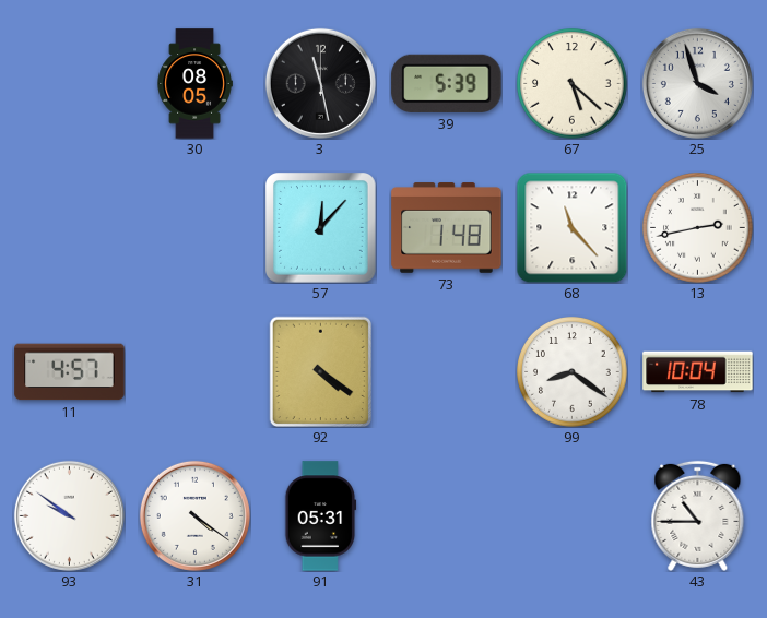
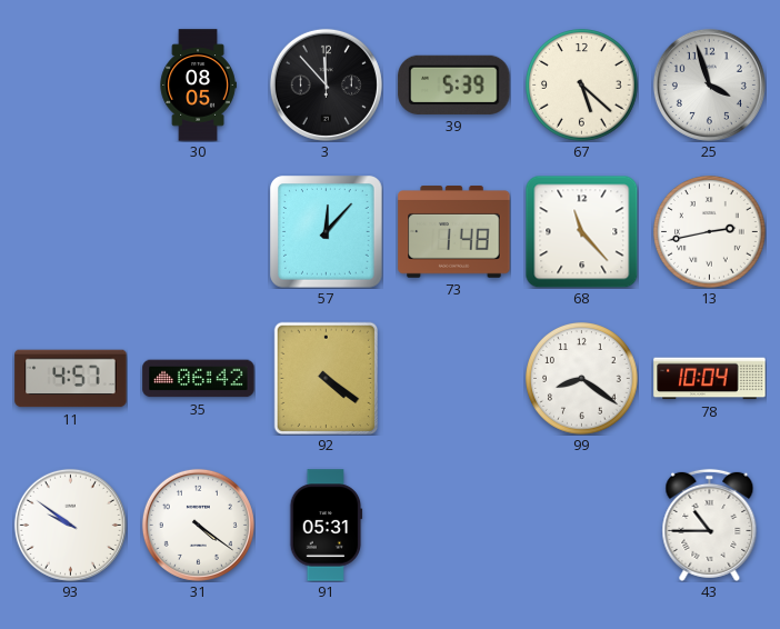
3: 11:28 -> 11:53 (326, 84)
35: none -> 06:42 (199, 379)
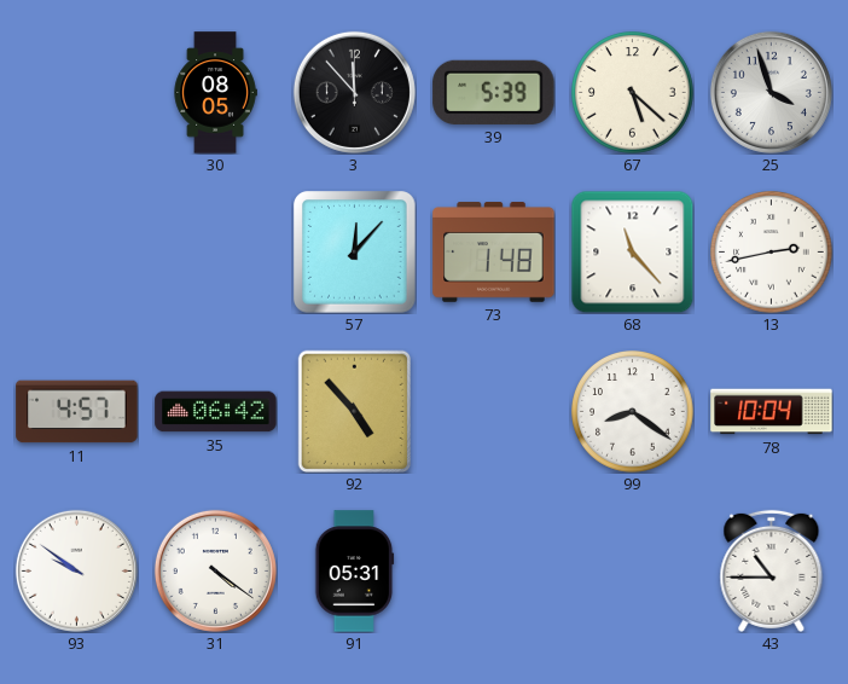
92: 4:21 -> 4:53 (355, 411)
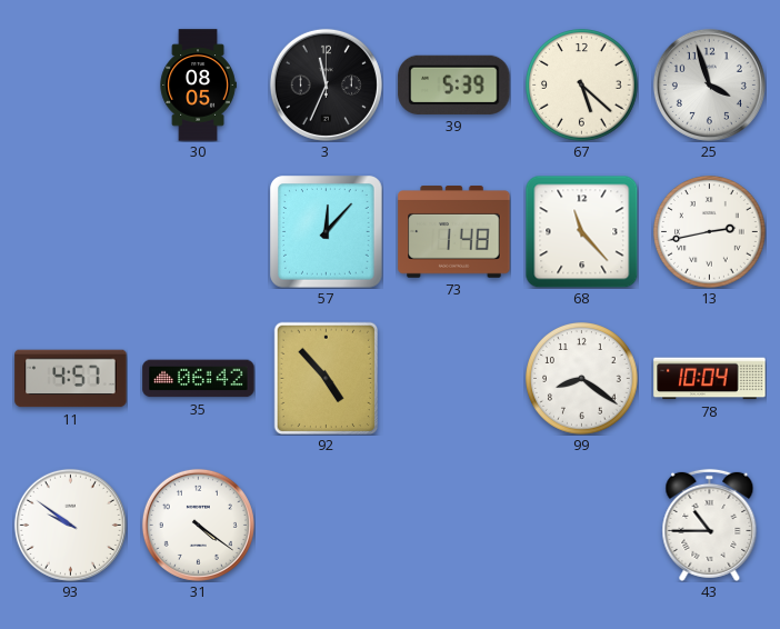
3: 11:53 -> 11:34 (326, 84)
91: 05:31 -> none (355, 572)
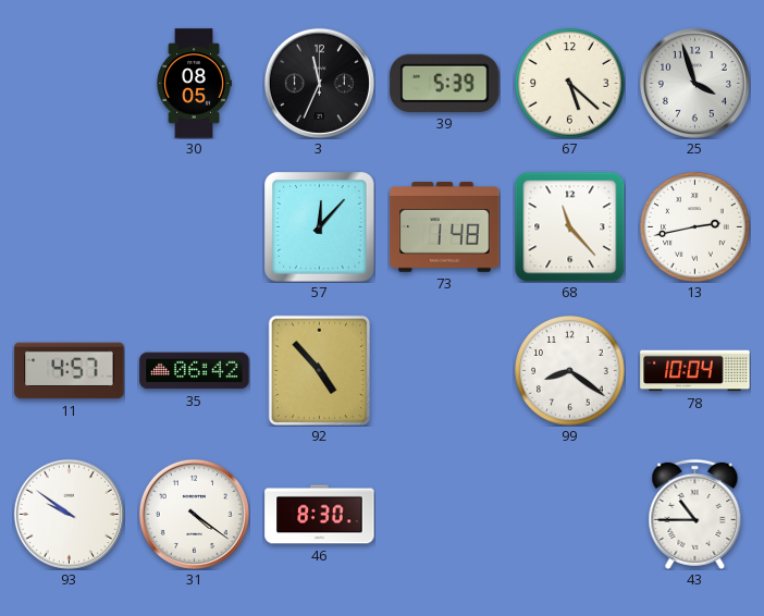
46: none -> 8:30 (320, 515)
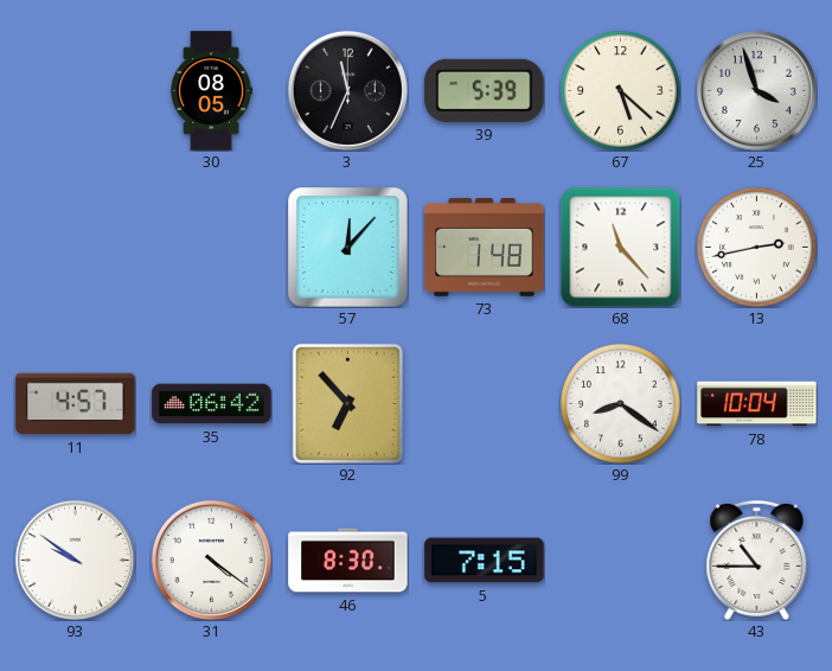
92: 4:53 -> 6:53 (348, 403)
5: none -> 7:15 (485, 561)
